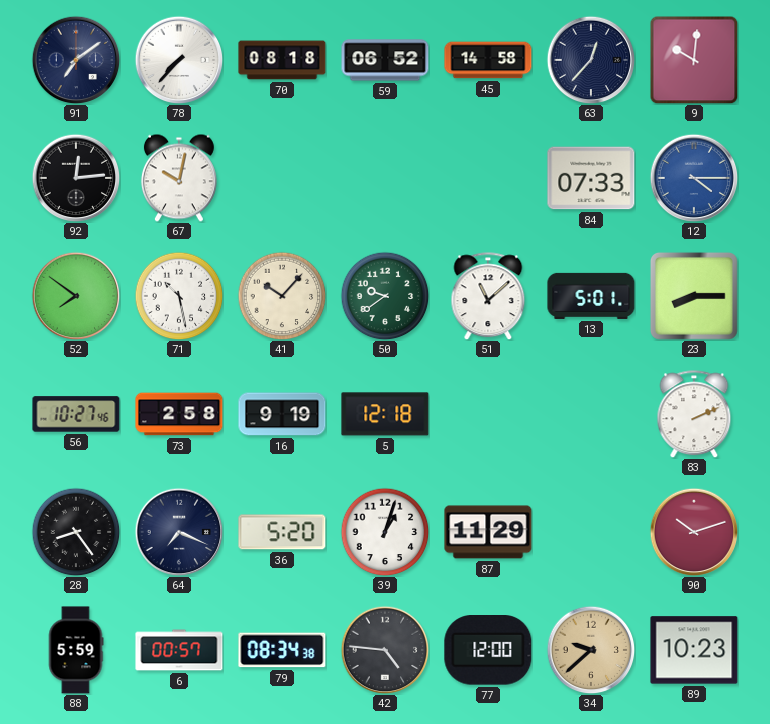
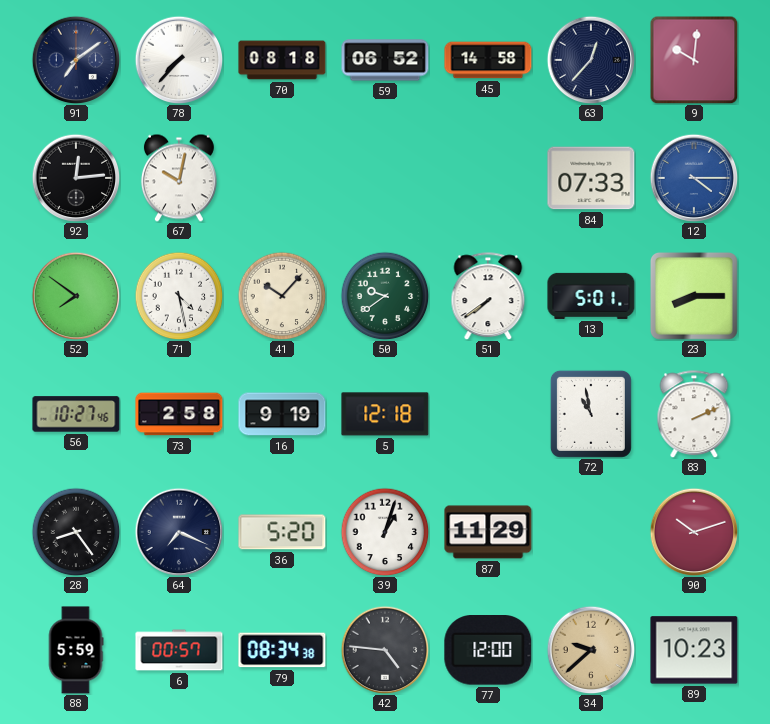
71: 10:28 -> 4:28 (179, 296)
51: 11:08 -> 7:39 (488, 296)
72: none -> 10:58 (591, 414)
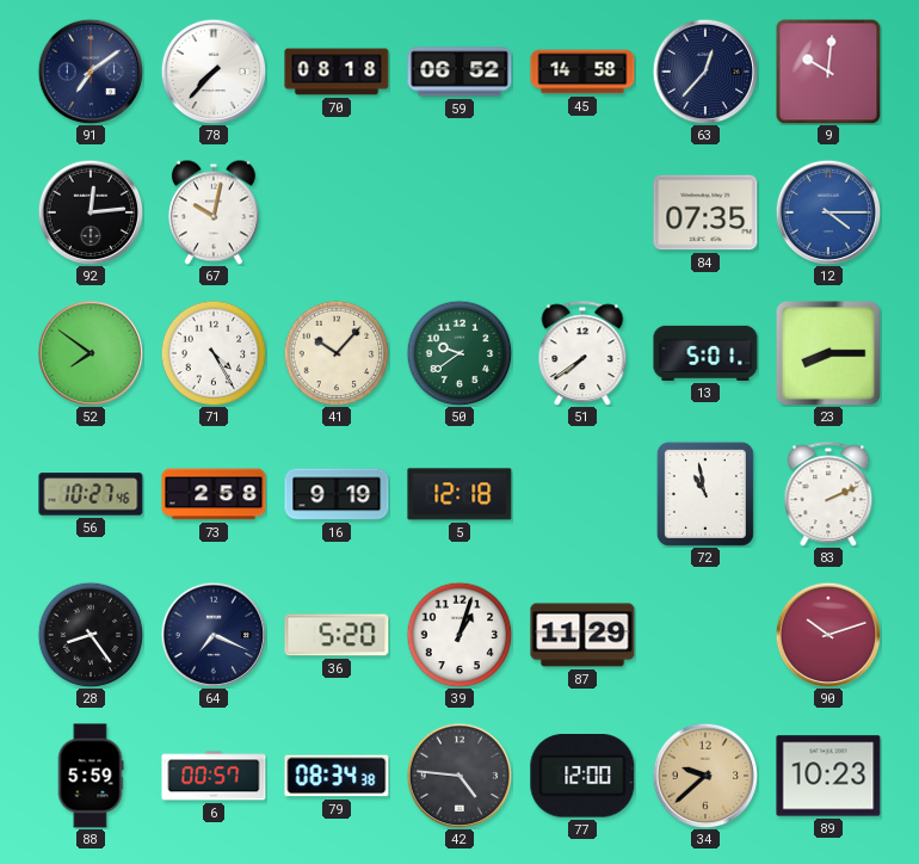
84: 07:33 -> 07:35 (705, 212)
71: 4:28 -> 4:25 (214, 353)
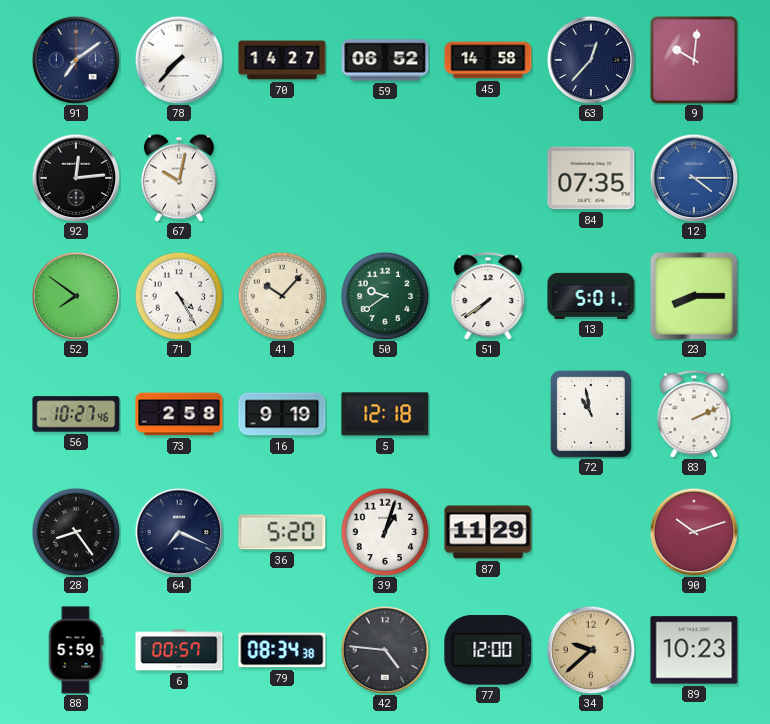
70: 08:18 -> 14:27 (282, 60)
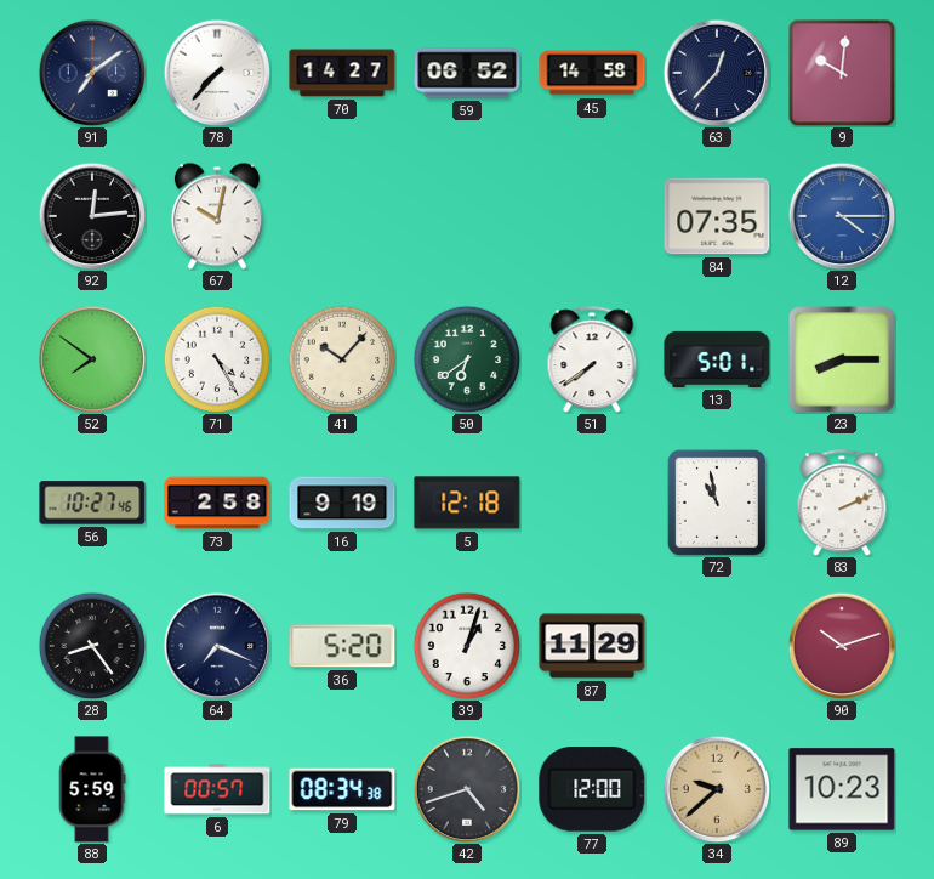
50: 9:39 -> 6:39 (467, 359)
42: 4:46 -> 4:42 (467, 789)
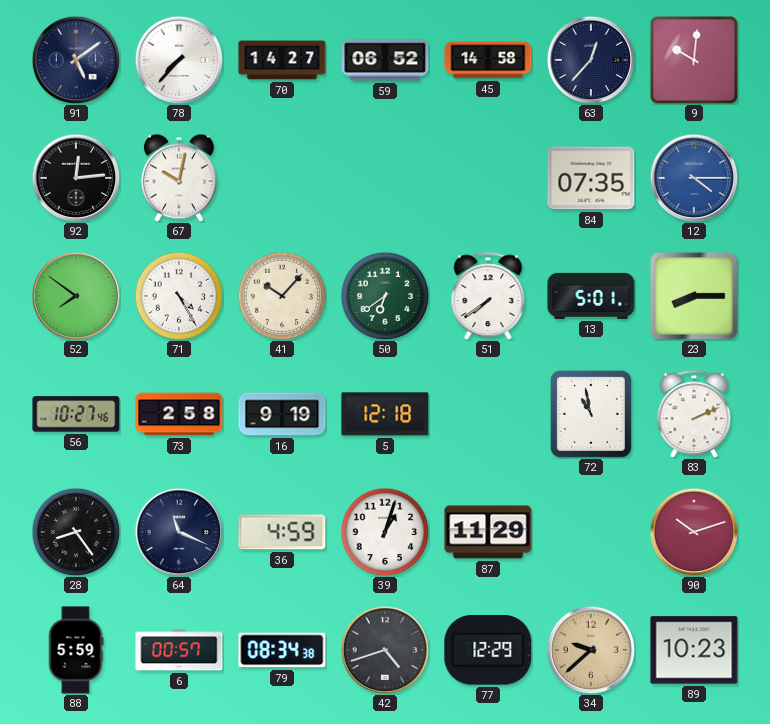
91: 7:09 -> 5:09 (76, 60)
64: 7:19 -> 11:19 (179, 532)
36: 5:20 -> 4:59 (282, 532)
77: 12:00 -> 12:29 (488, 651)
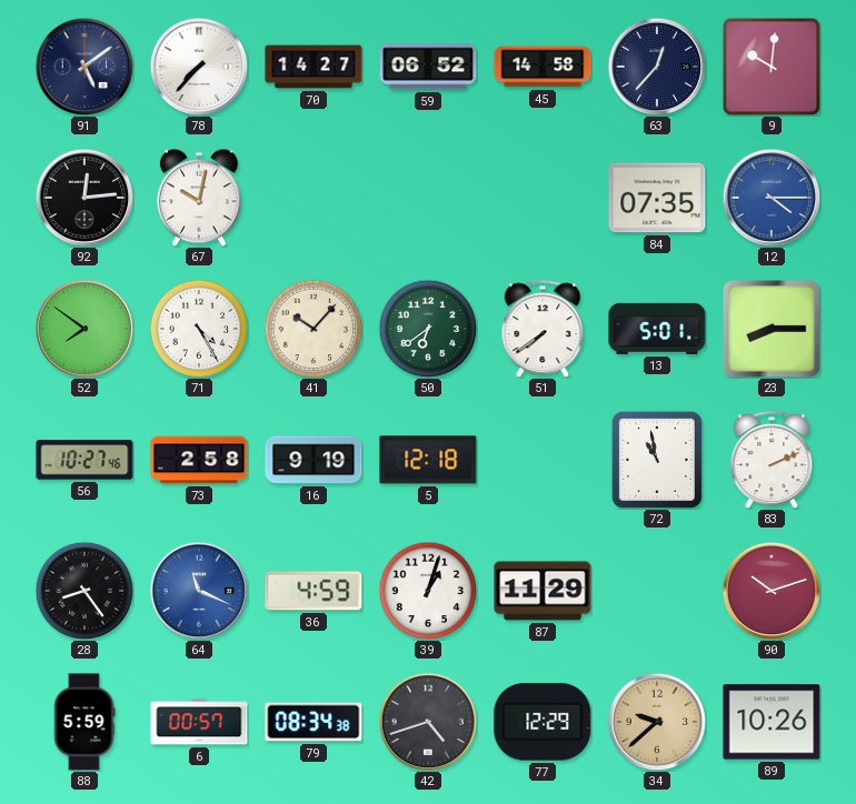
64 dial: navy -> blue (199, 591)
89: 10:23 -> 10:26 (772, 722)
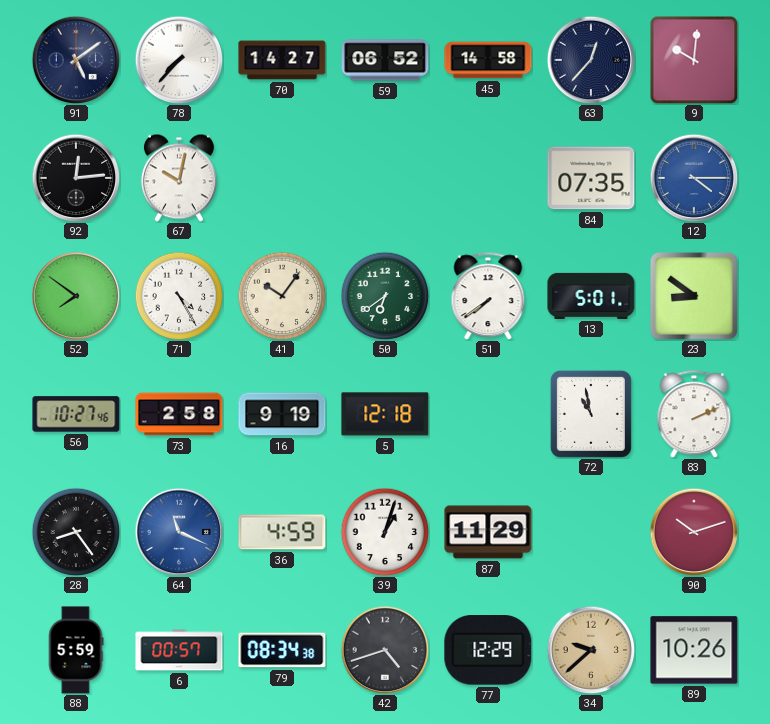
41: 10:07 -> 10:06 (282, 296)
23: 8:15 -> 8:51 (694, 296)
